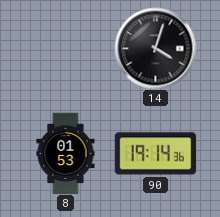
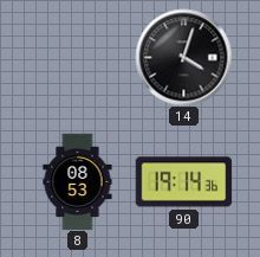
8: 01:53 -> 08:53 (78, 181)
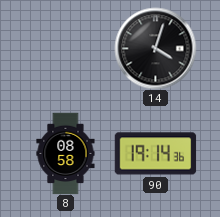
8: 08:53 -> 08:58 (66, 153)
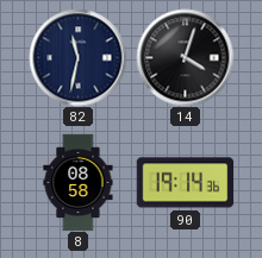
82: none -> 11:32 (77, 57)
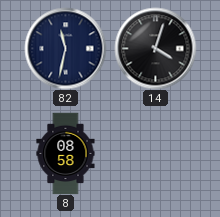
90: 19:14 -> none (185, 183)
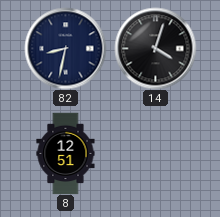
82: 11:32 -> 8:32 (65, 48)
8: 08:58 -> 12:51 (66, 153)
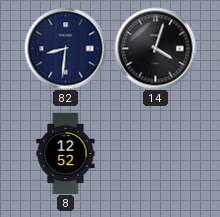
82: 8:32 -> 8:31 (65, 48)
8: 12:51 -> 12:52 (66, 153)
